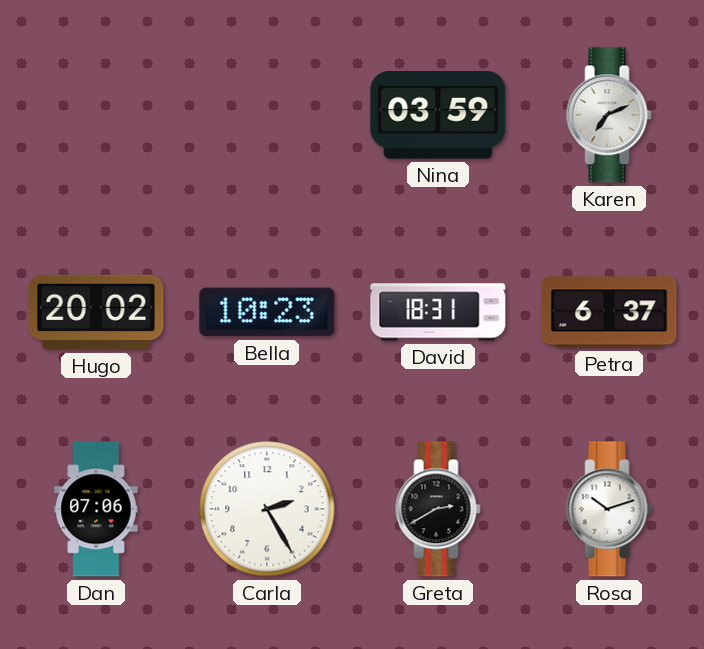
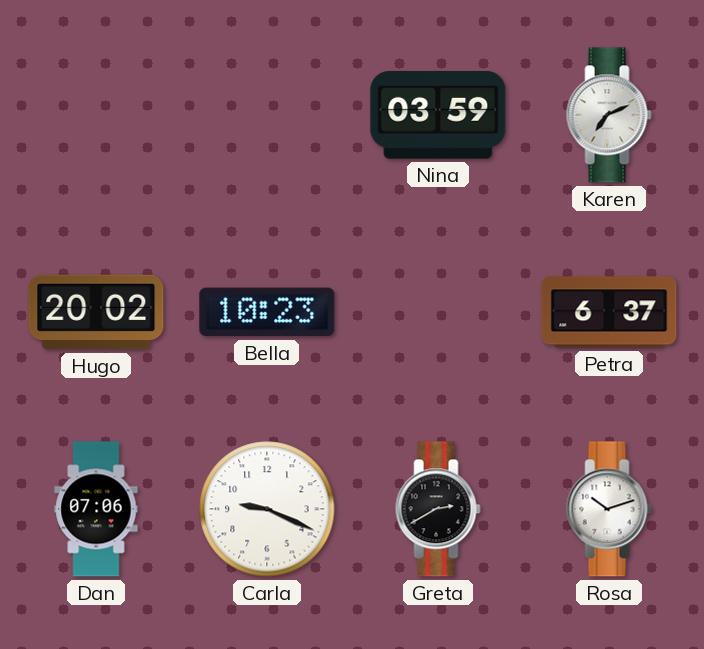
David: 18:31 -> none (438, 312)
Carla: 2:25 -> 9:19 (267, 509)
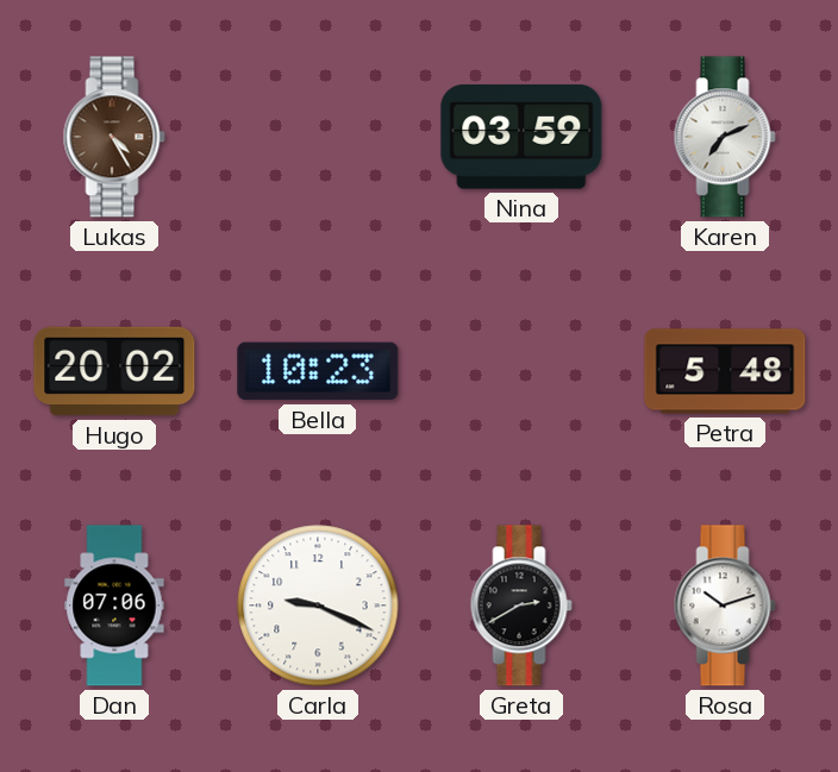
Lukas: none -> 4:25 (114, 137)
Petra: 6:37 -> 5:48 (725, 371)
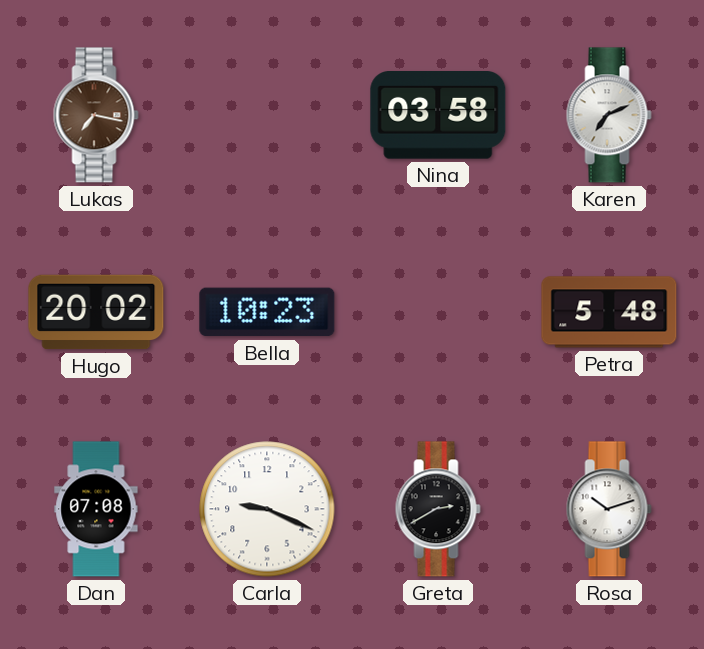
Lukas: 4:25 -> 7:17 (96, 115)
Nina: 03:59 -> 03:58 (438, 116)
Dan: 07:06 -> 07:08 (96, 509)
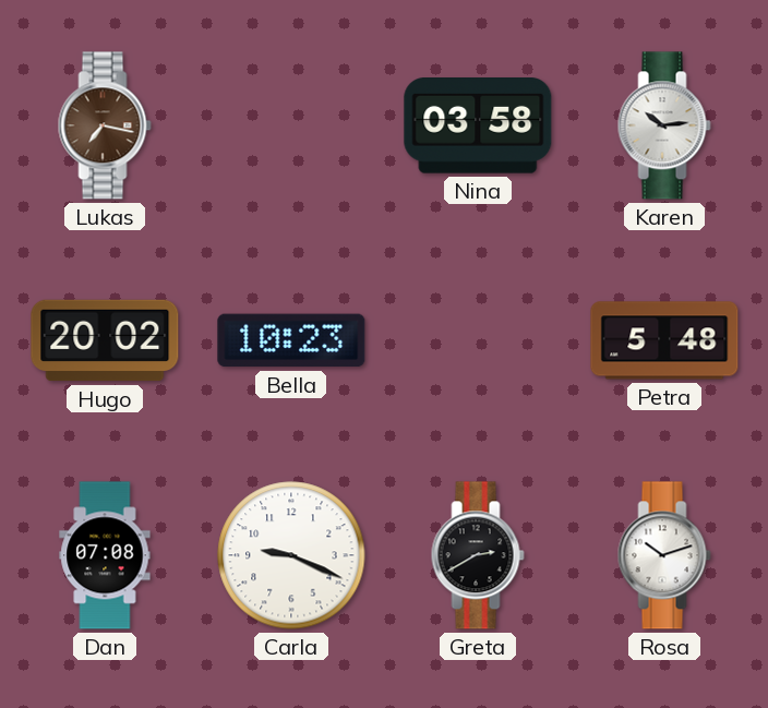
Karen: 7:11 -> 10:14 (664, 125)
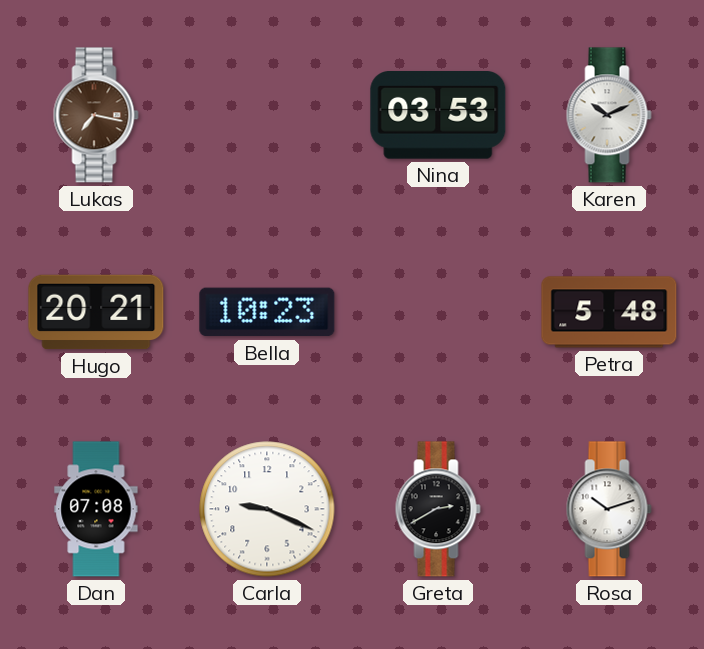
Nina: 03:58 -> 03:53 (438, 116)
Karen: 10:14 -> 10:11 (609, 115)
Hugo: 20:02 -> 20:21 (96, 312)
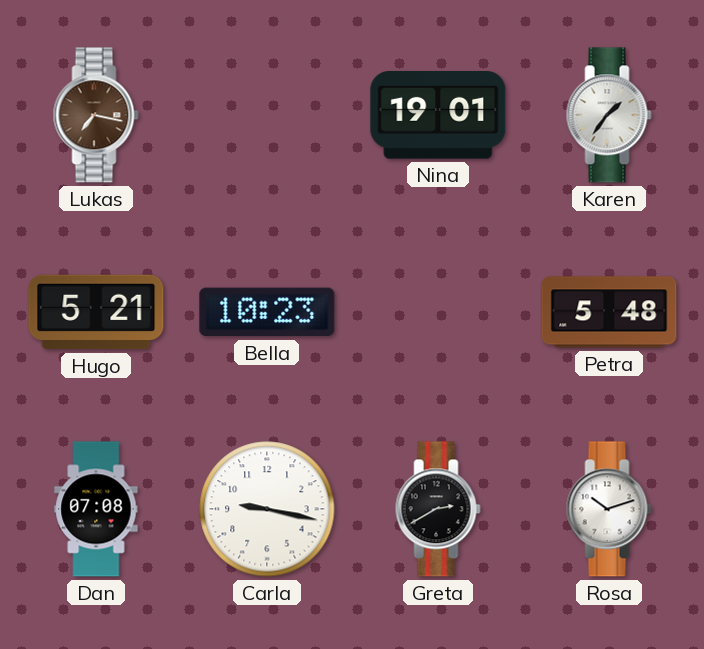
Nina: 03:53 -> 19:01 (438, 116)
Karen: 10:11 -> 1:36 (609, 115)
Hugo: 20:21 -> 5:21 (96, 312)
Carla: 9:19 -> 9:17 (267, 509)
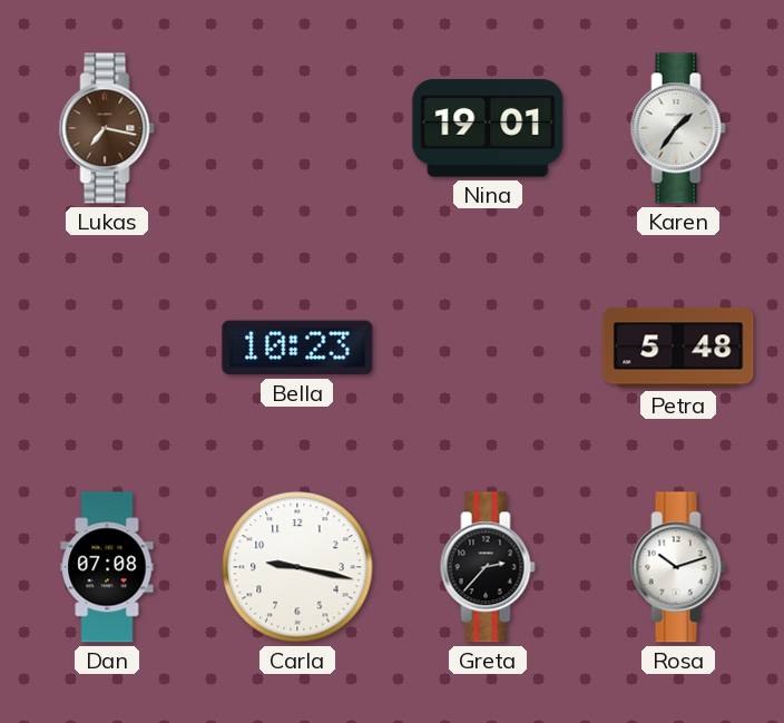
Hugo: 5:21 -> none (96, 312)
Greta: 2:40 -> 2:37 (488, 567)
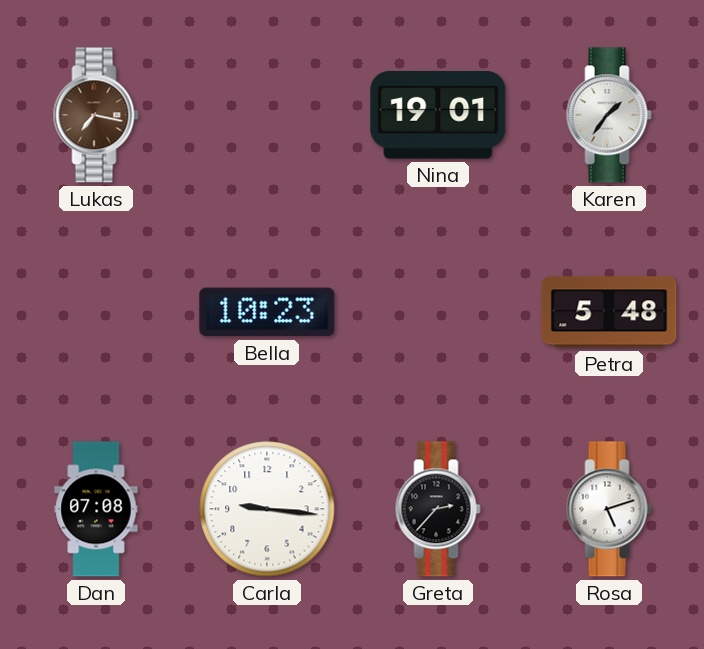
Carla: 9:17 -> 9:16 (267, 509)
Rosa: 10:12 -> 5:12 (609, 509)
